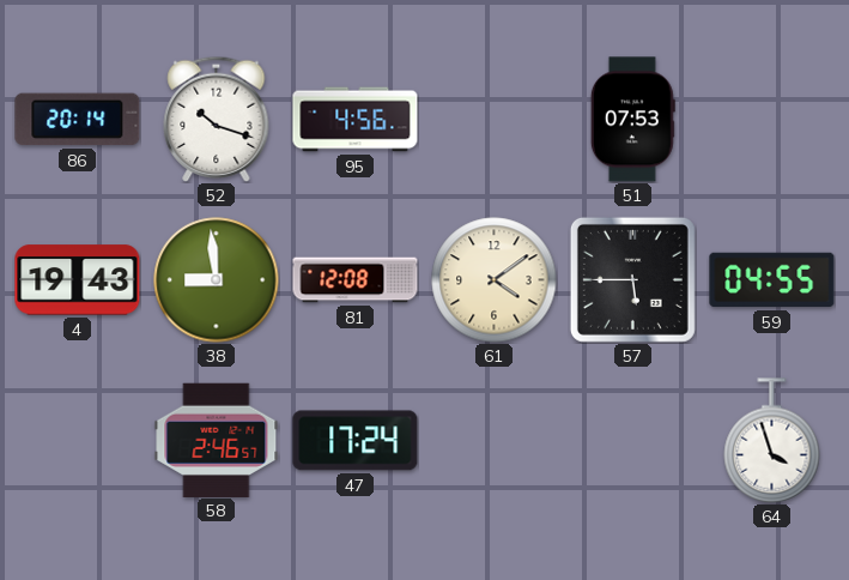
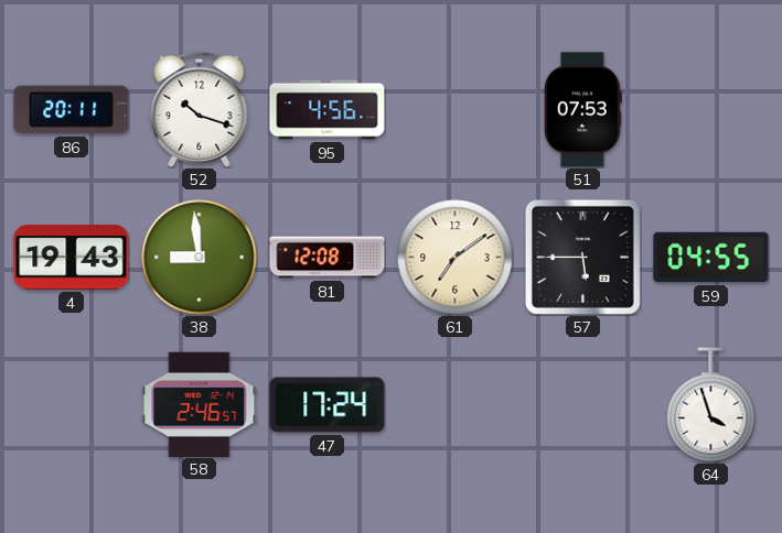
86: 20:14 -> 20:11 (72, 110)
61: 4:09 -> 7:09 (456, 258)
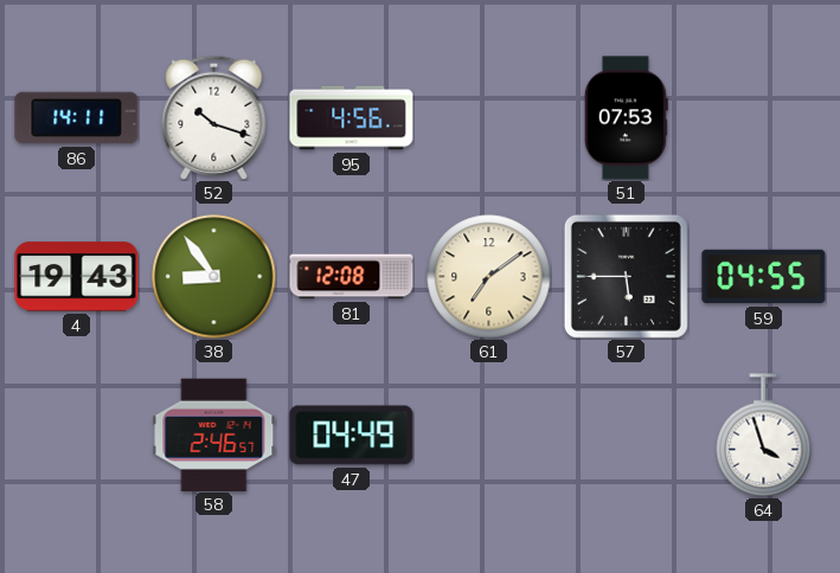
86: 20:11 -> 14:11 (77, 118)
38: 8:59 -> 8:54 (214, 277)
47: 17:24 -> 04:49 (352, 436)
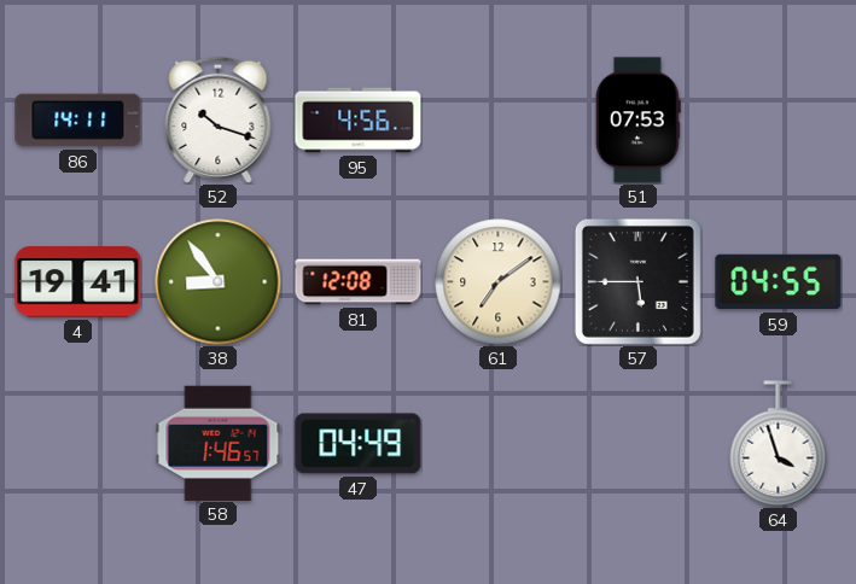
4: 19:43 -> 19:41 (78, 282)
58: 2:46 -> 1:46 (219, 443)
